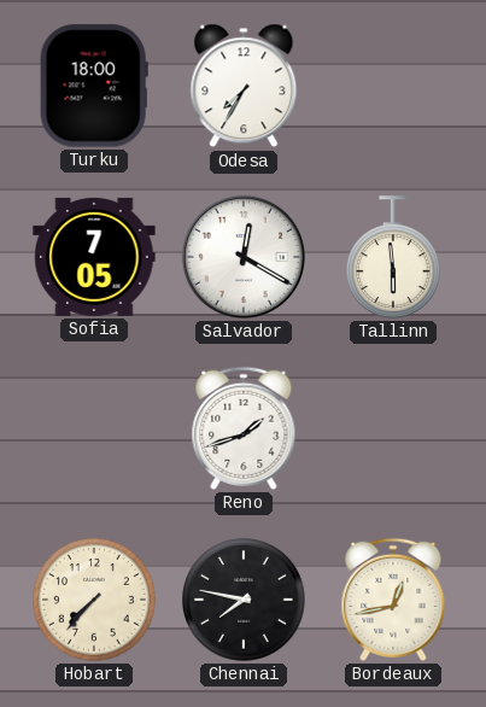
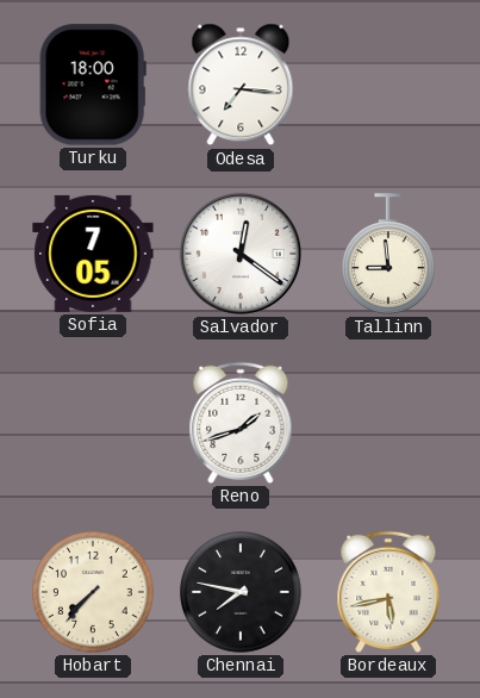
Odesa: 7:35 -> 7:16 (241, 85)
Salvador: 12:20 -> 12:21 (241, 254)
Tallinn: 5:59 -> 8:59 (388, 254)
Bordeaux: 12:43 -> 5:43 (388, 592)
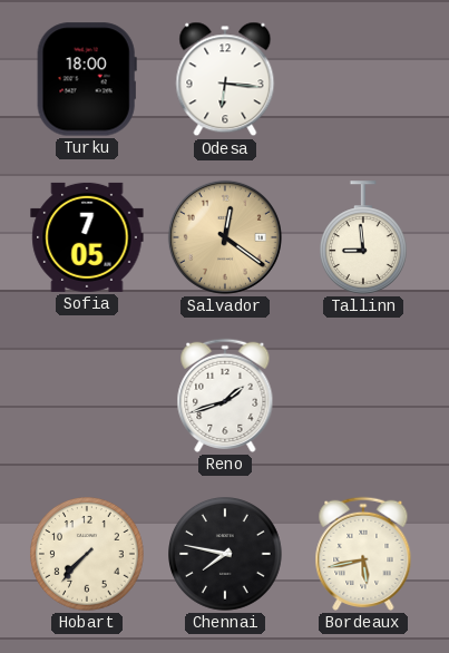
Odesa: 7:16 -> 6:16 (225, 79)
Salvador dial: white -> champagne (225, 237)
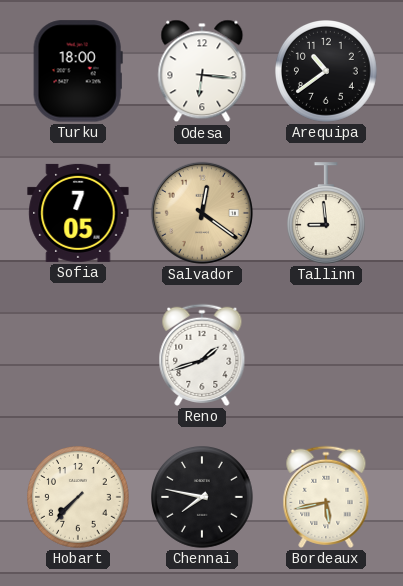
Arequipa: none -> 10:39 (327, 72)
